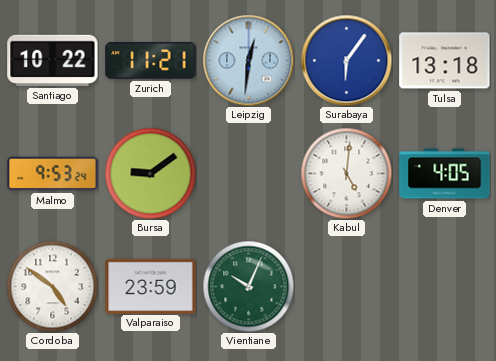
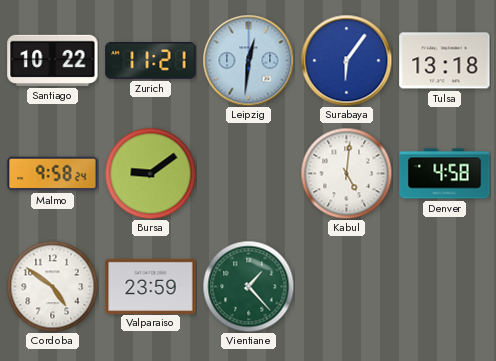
Malmo: 9:53 -> 9:58 (53, 174)
Denver: 4:05 -> 4:58 (445, 174)
Vientiane: 10:04 -> 1:23 (248, 286)
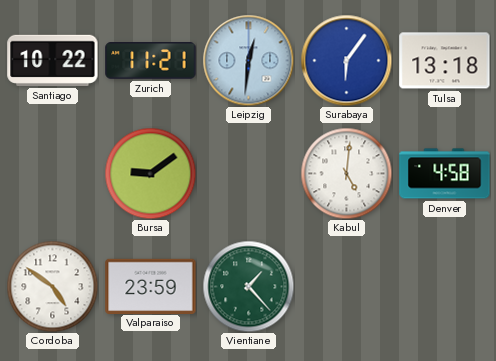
Malmo: 9:58 -> none (53, 174)
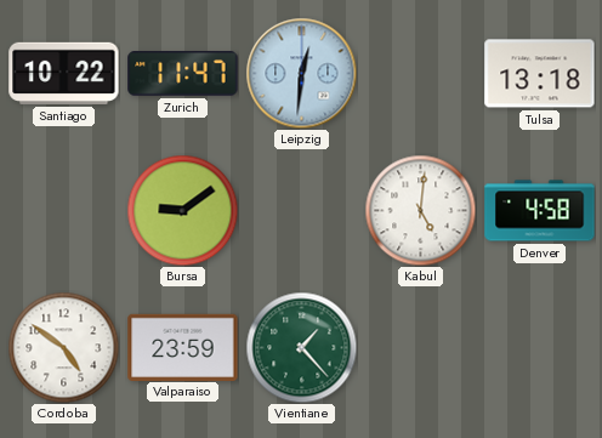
Zurich: 11:21 -> 11:47 (183, 74)
Surabaya: 6:06 -> none (346, 60)
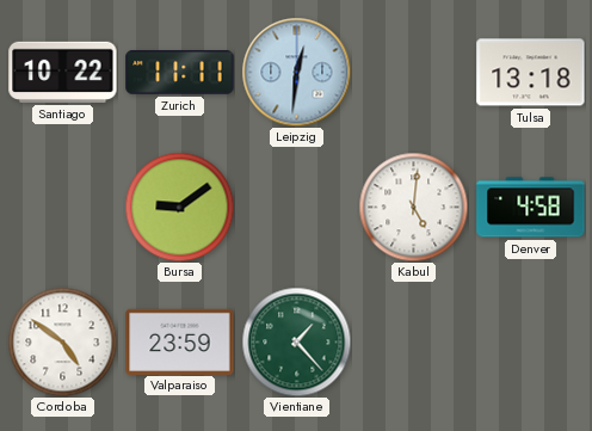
Zurich: 11:47 -> 11:11 (180, 73)
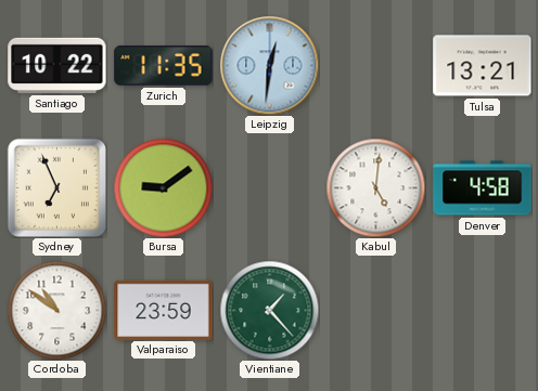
Zurich: 11:11 -> 11:35 (164, 66)
Tulsa: 13:18 -> 13:21 (483, 66)
Sydney: none -> 6:56 (56, 187)
Cordoba: 4:51 -> 10:51 (56, 310)
